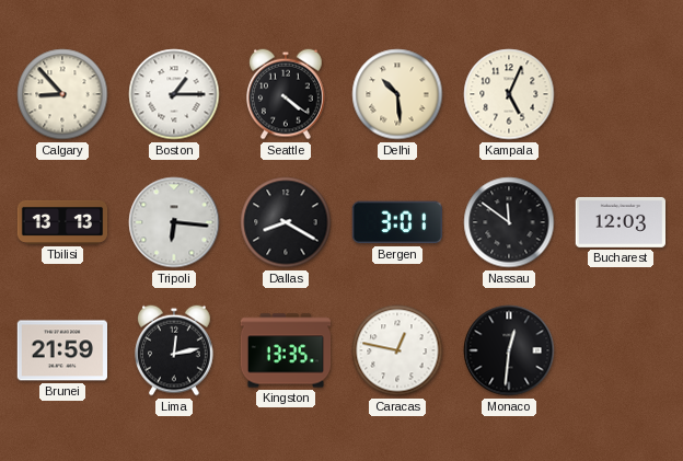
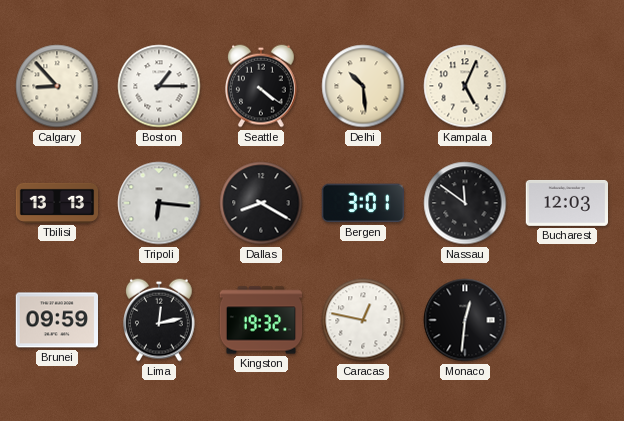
Brunei: 21:59 -> 09:59 (56, 320)
Kingston: 13:35 -> 19:32 (261, 320)
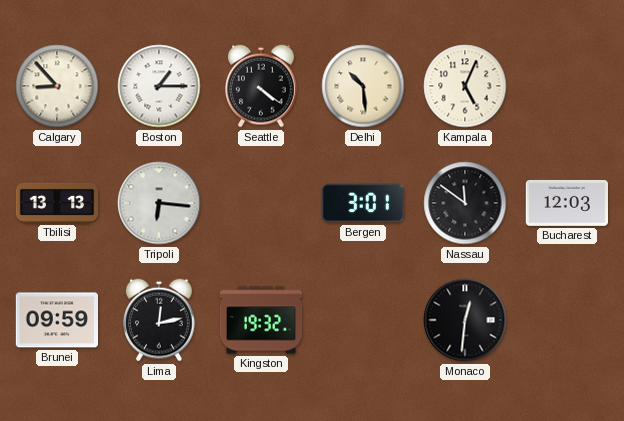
Dallas: 8:20 -> none (261, 203)
Caracas: 12:47 -> none (363, 320)
